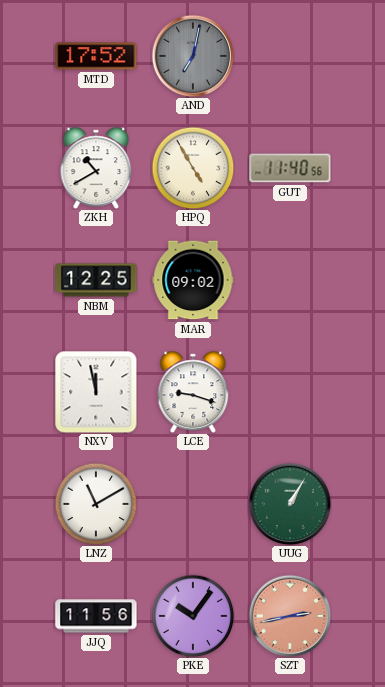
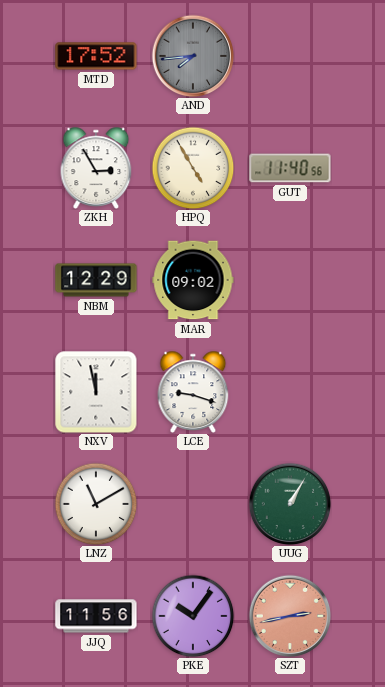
AND: 7:02 -> 7:44 (193, 56)
ZKH: 10:40 -> 2:55 (96, 168)
NBM: 12:25 -> 12:29 (96, 280)
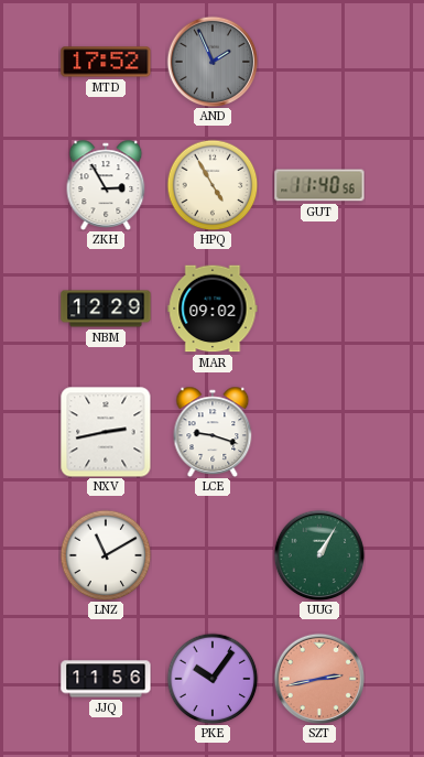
AND: 7:44 -> 1:56 (213, 62)
NXV: 11:58 -> 2:43 (106, 432)
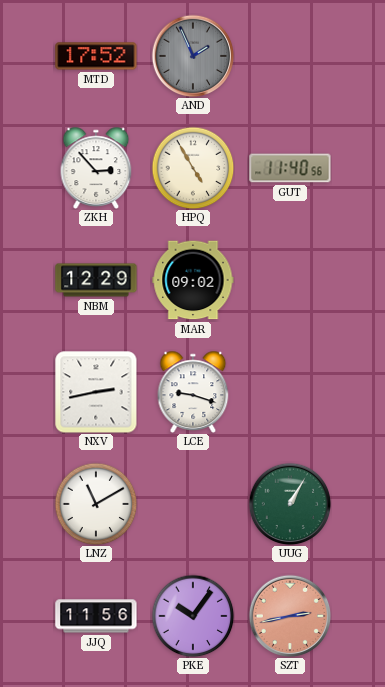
ZKH: 2:55 -> 2:53 (96, 168)
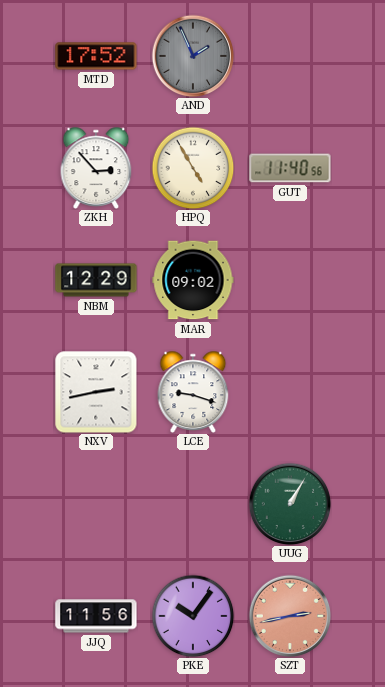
LNZ: 11:10 -> none (96, 504)
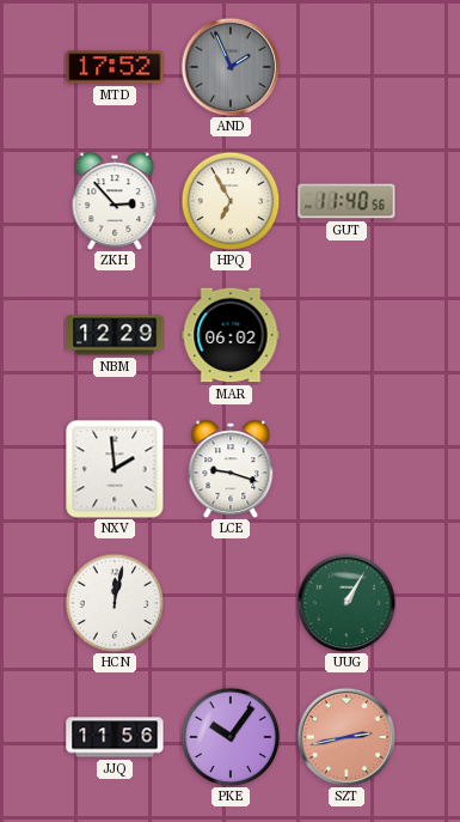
HPQ: 4:55 -> 6:55 (231, 201)
MAR: 09:02 -> 06:02 (231, 335)
NXV: 2:43 -> 1:59 (115, 469)
HCN: none -> 12:02 (115, 603)
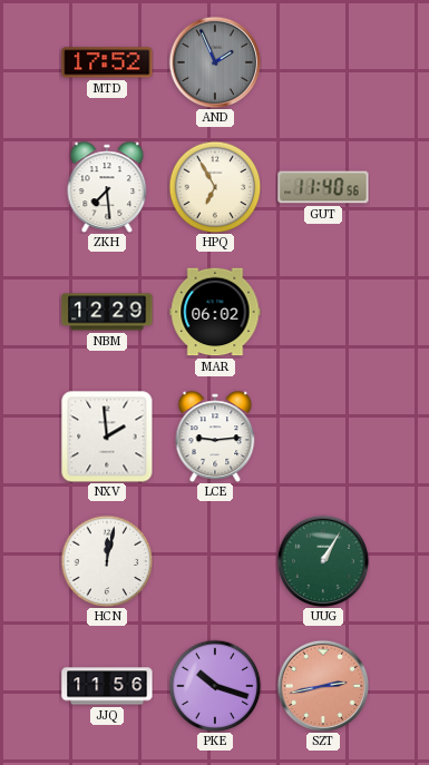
ZKH: 2:53 -> 7:29 (107, 187)
LCE: 9:18 -> 9:14 (215, 437)
PKE: 10:06 -> 10:18 (215, 686)
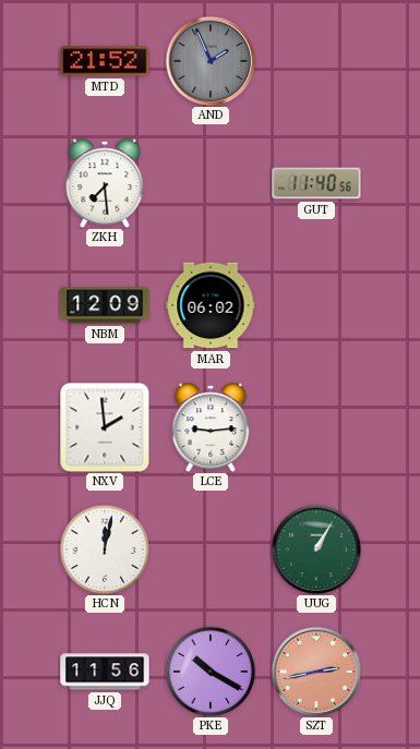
MTD: 17:52 -> 21:52 (105, 61)
HPQ: 6:55 -> none (215, 187)
NBM: 12:29 -> 12:09 (105, 305)
PKE: 10:18 -> 10:20 (211, 672)
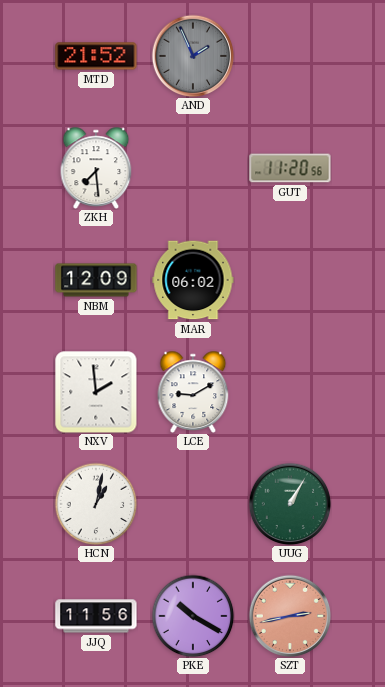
GUT: 11:40 -> 11:20 (290, 168)
LCE: 9:14 -> 9:10 (193, 392)
HCN: 12:02 -> 1:02 (96, 504)
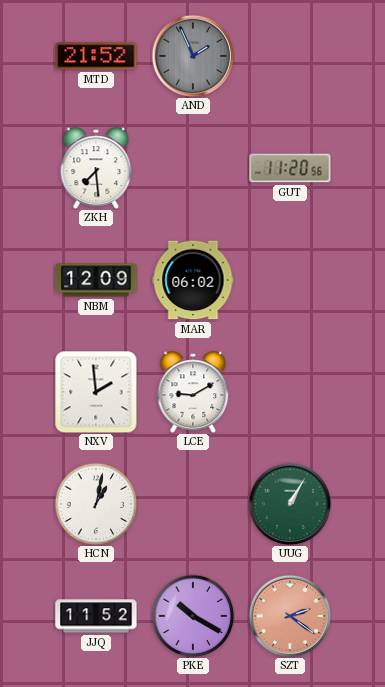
JJQ: 11:56 -> 11:52 (96, 616)
SZT: 2:43 -> 2:21 (290, 616)
